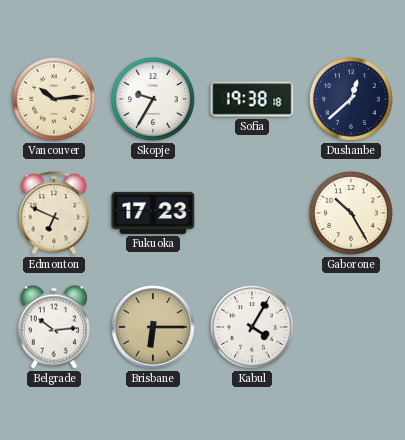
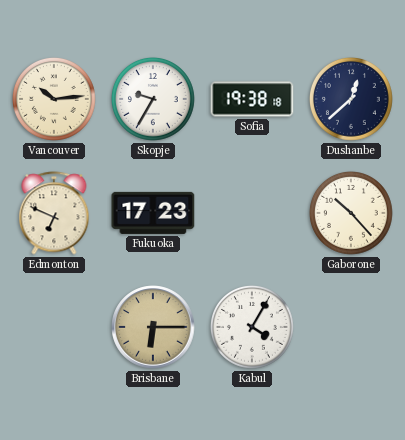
Gaborone: 10:25 -> 10:23 (351, 213)
Belgrade: 10:14 -> none (53, 327)
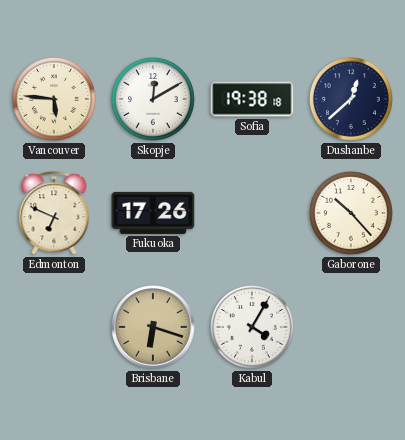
Vancouver: 10:14 -> 5:46 (54, 99)
Skopje: 9:35 -> 12:10 (153, 99)
Fukuoka: 17:23 -> 17:26 (153, 213)
Brisbane: 6:15 -> 6:18 (153, 327)
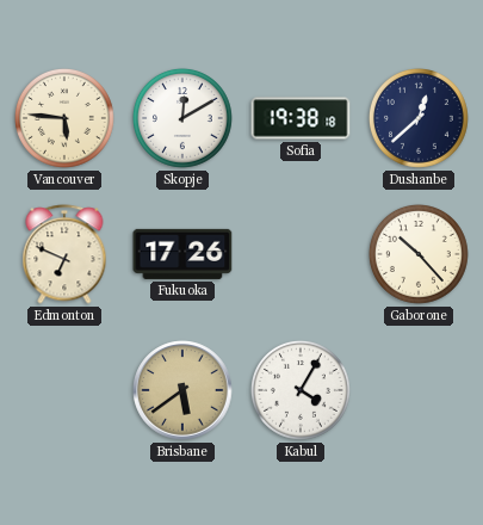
Brisbane: 6:18 -> 5:39 (182, 390)
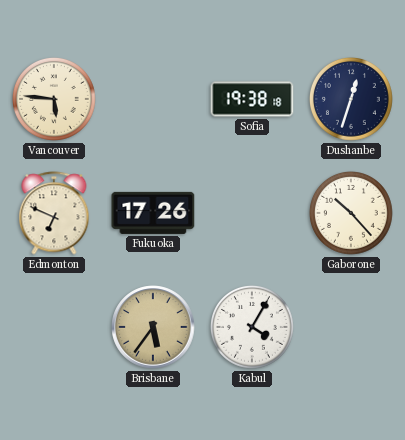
Skopje: 12:10 -> none (182, 118)
Dushanbe: 12:38 -> 12:33 (351, 99)
Brisbane: 5:39 -> 5:36 (153, 327)
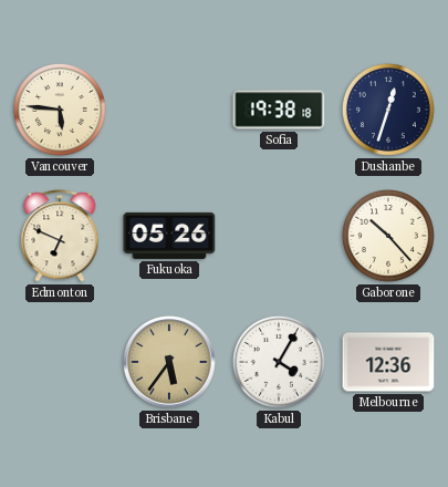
Fukuoka: 17:26 -> 05:26 (169, 236)
Melbourne: none -> 12:36 (388, 362)
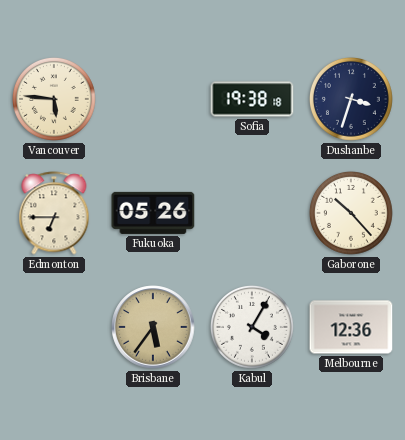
Dushanbe: 12:33 -> 3:33 (351, 99)
Edmonton: 6:49 -> 6:45 (54, 213)
